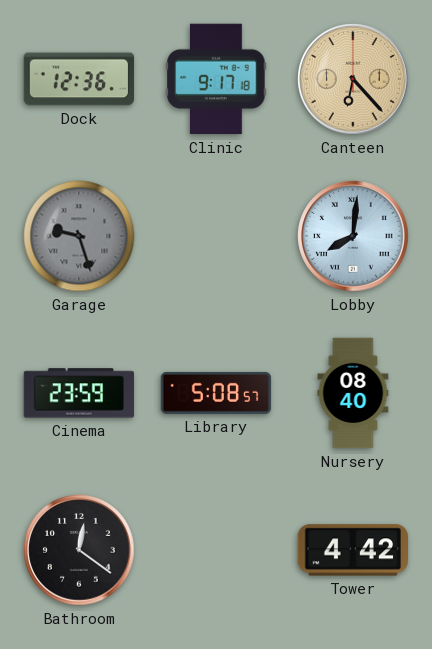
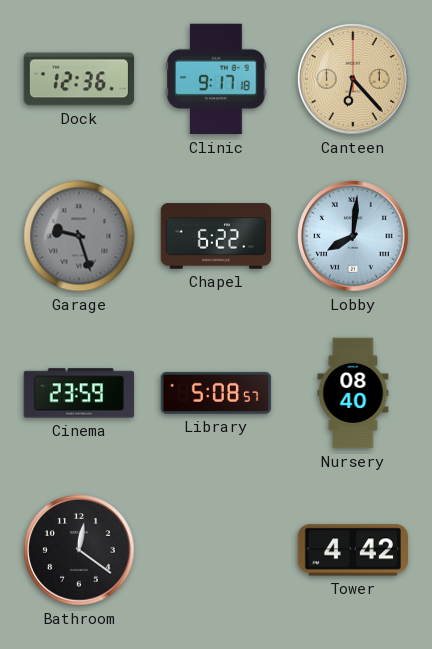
Chapel: none -> 6:22 (216, 236)
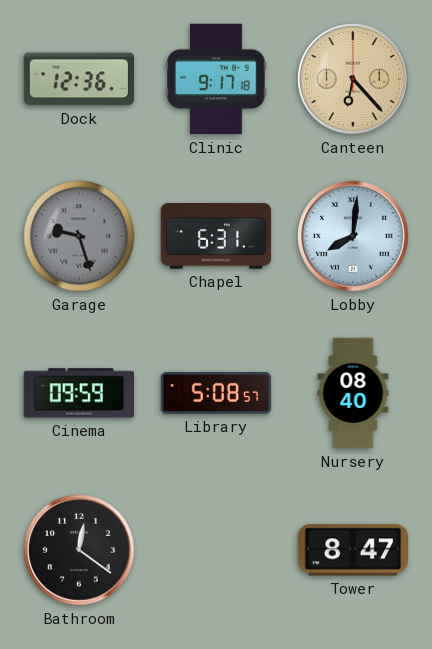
Chapel: 6:22 -> 6:31 (216, 236)
Cinema: 23:59 -> 09:59 (79, 393)
Tower: 4:42 -> 8:47 (353, 550)
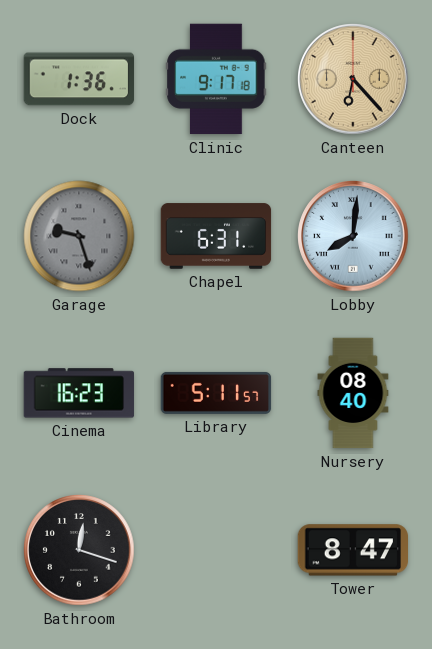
Dock: 12:36 -> 1:36 (79, 79)
Cinema: 09:59 -> 16:23 (79, 393)
Library: 5:08 -> 5:11 (216, 393)
Bathroom: 12:21 -> 12:18 (79, 550)
